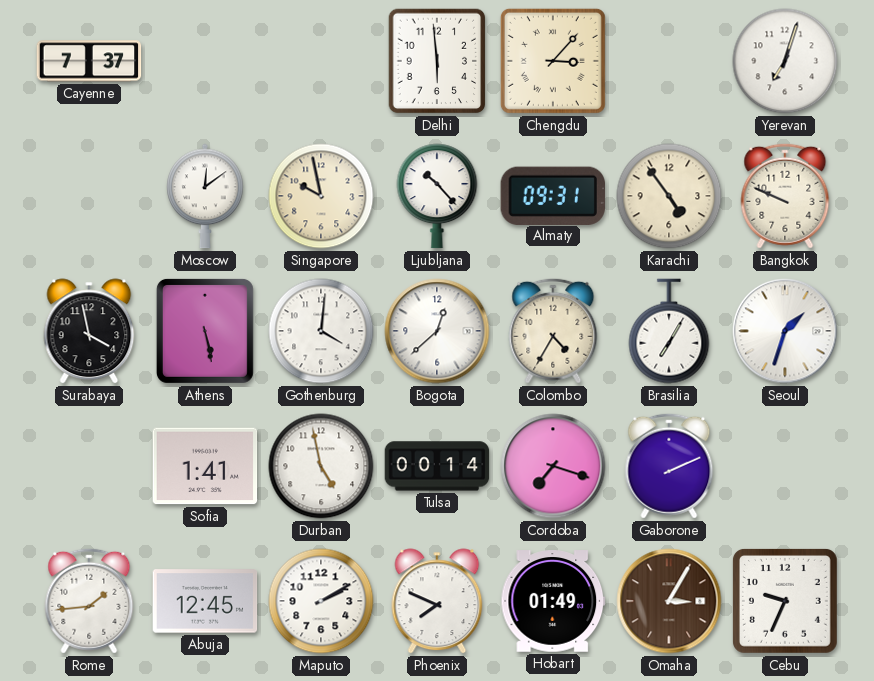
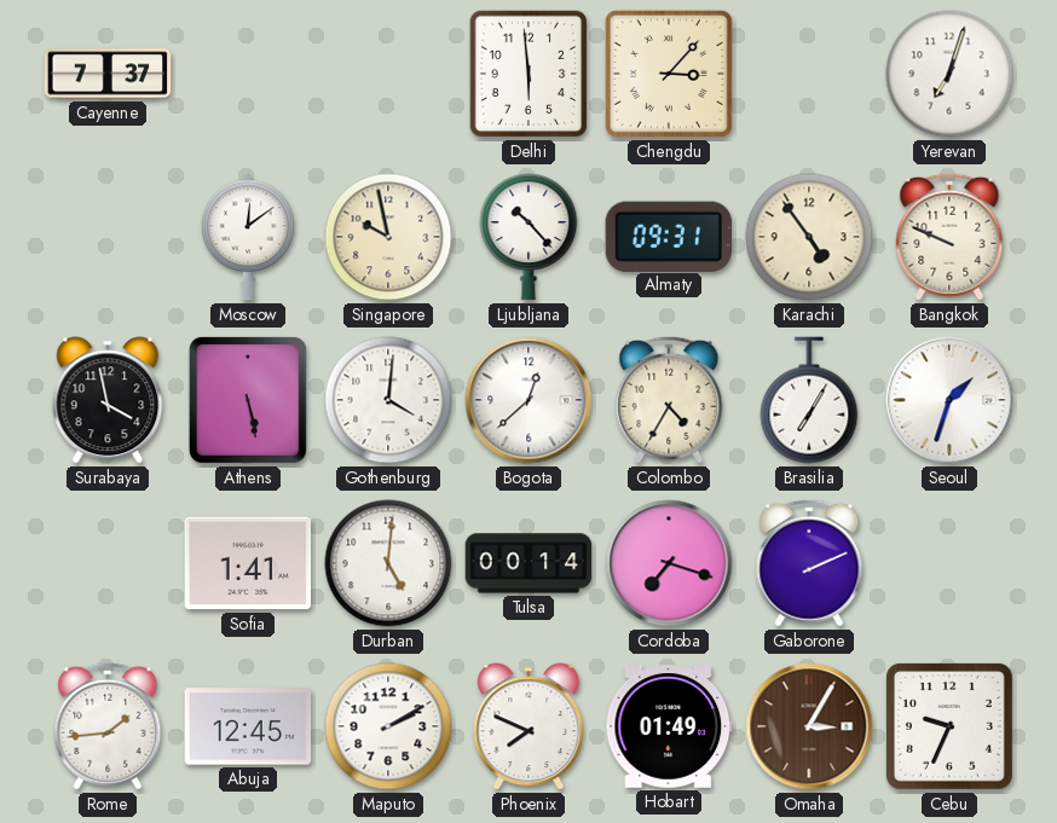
Durban: 4:58 -> 5:01 (388, 563)
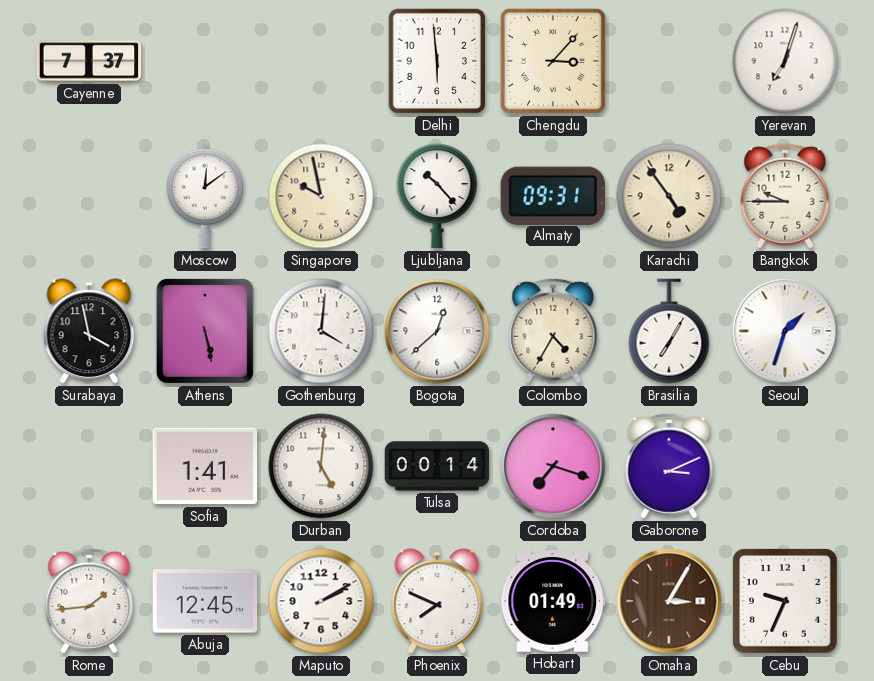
Bangkok: 9:49 -> 9:45 (785, 196)
Gaborone: 2:11 -> 3:11 (669, 466)
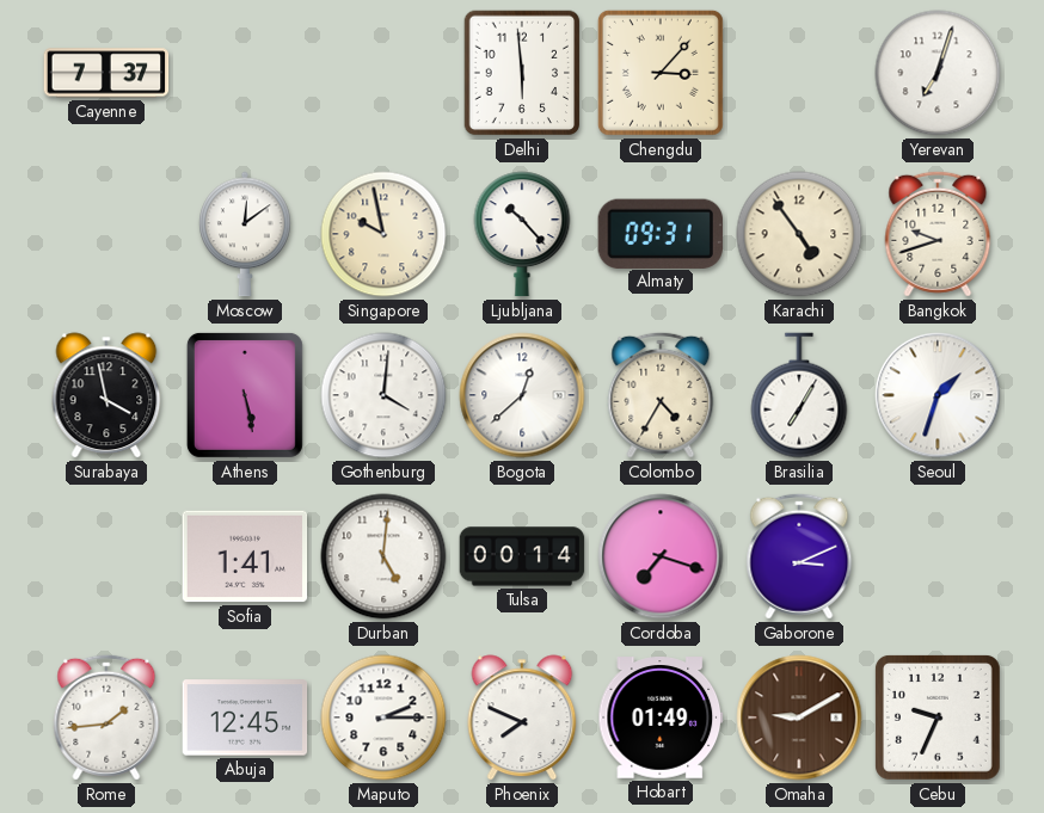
Bangkok: 9:45 -> 9:42 (938, 234)
Maputo: 2:10 -> 2:15 (383, 717)
Omaha: 3:05 -> 9:10 (799, 717)
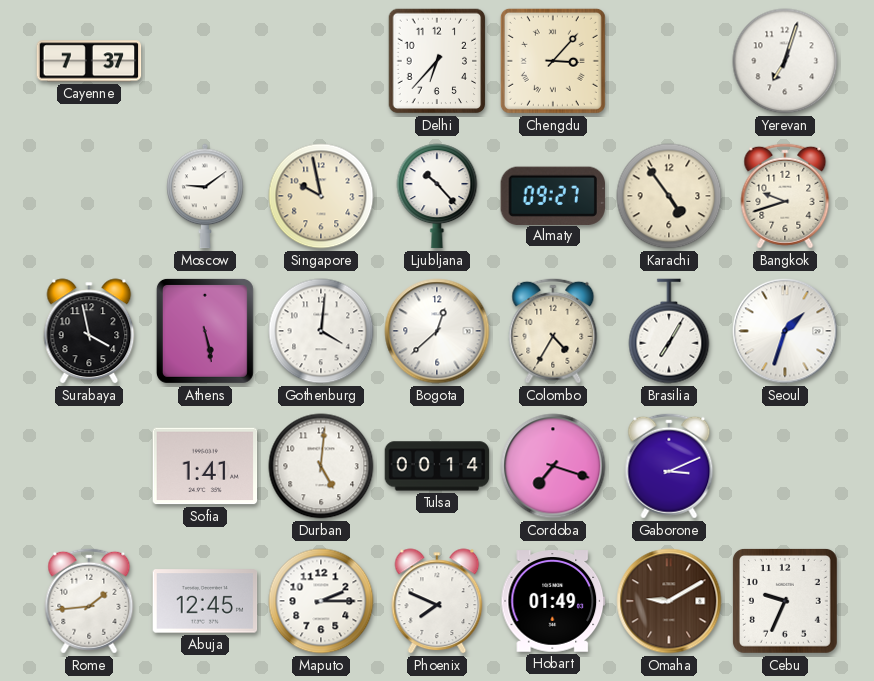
Delhi: 5:59 -> 6:37 (437, 61)
Moscow: 12:09 -> 9:09 (205, 196)
Almaty: 09:31 -> 09:27 (552, 195)
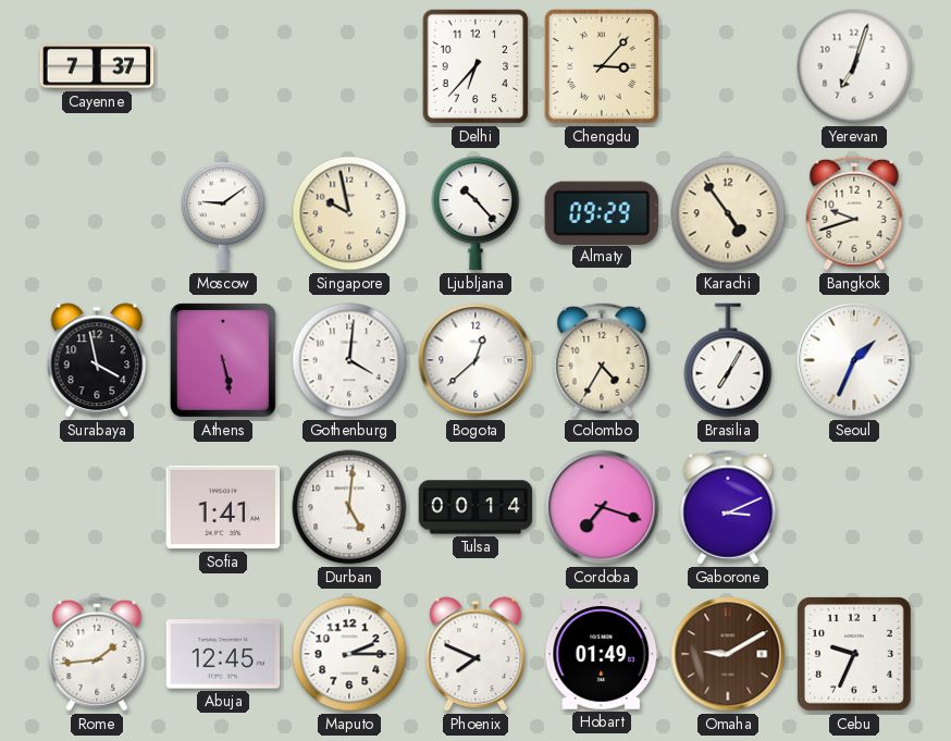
Almaty: 09:27 -> 09:29 (601, 212)
Seoul: 1:33 -> 1:34 (854, 360)
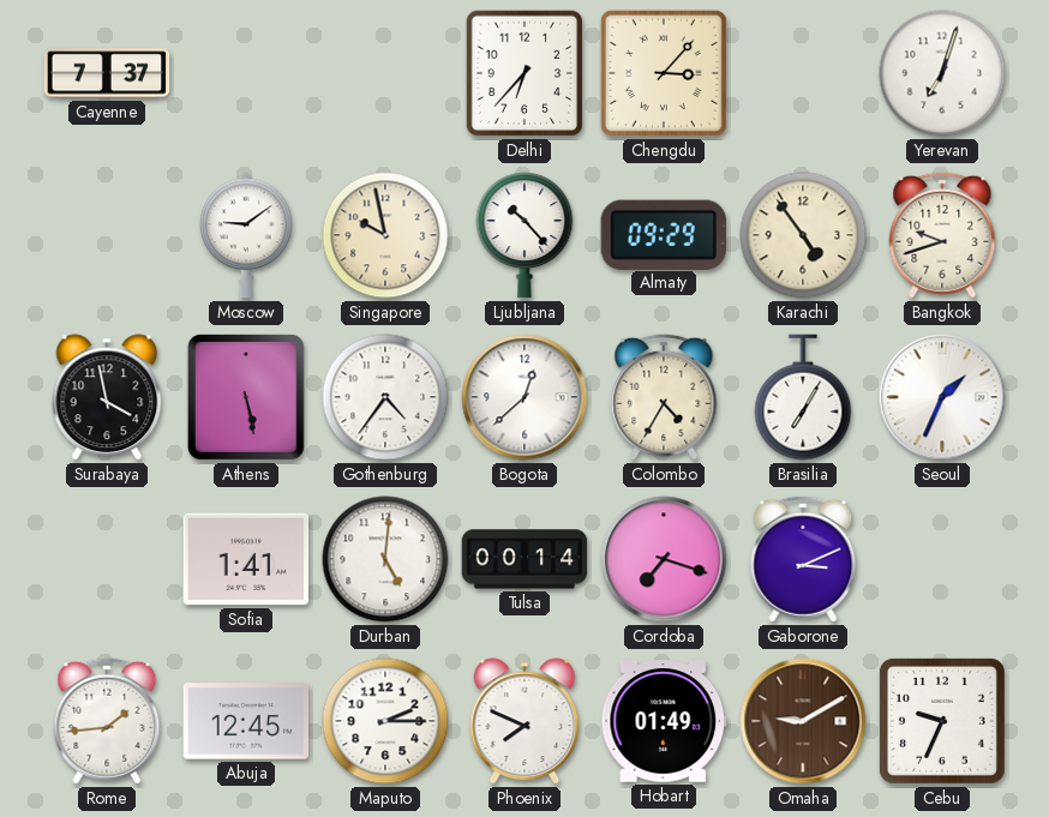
Gothenburg: 4:01 -> 4:36 (385, 397)
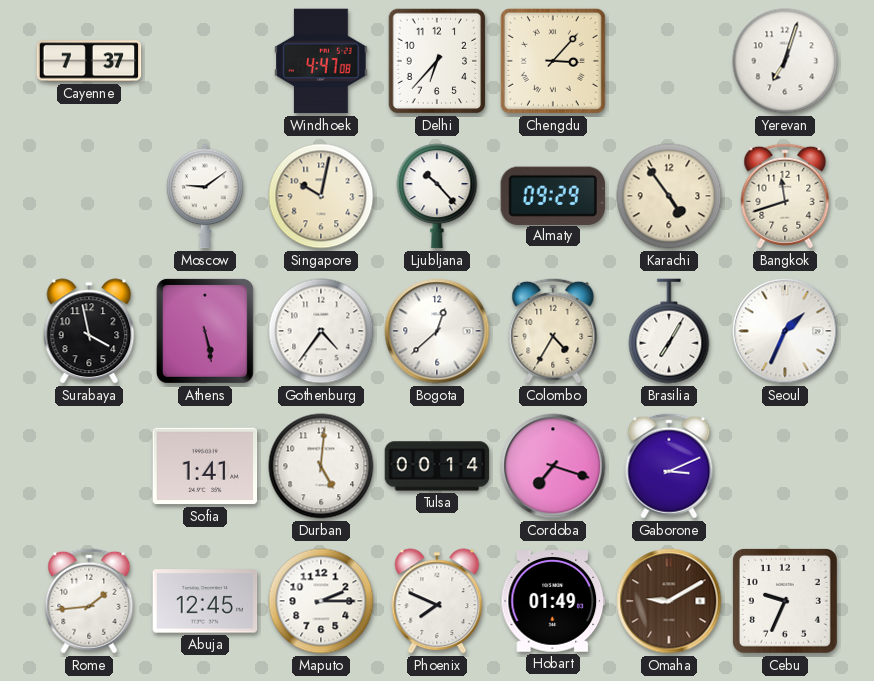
Windhoek: none -> 4:47 (321, 61)
Singapore: 9:58 -> 10:02 (321, 196)
Bangkok: 9:42 -> 11:42 (785, 196)
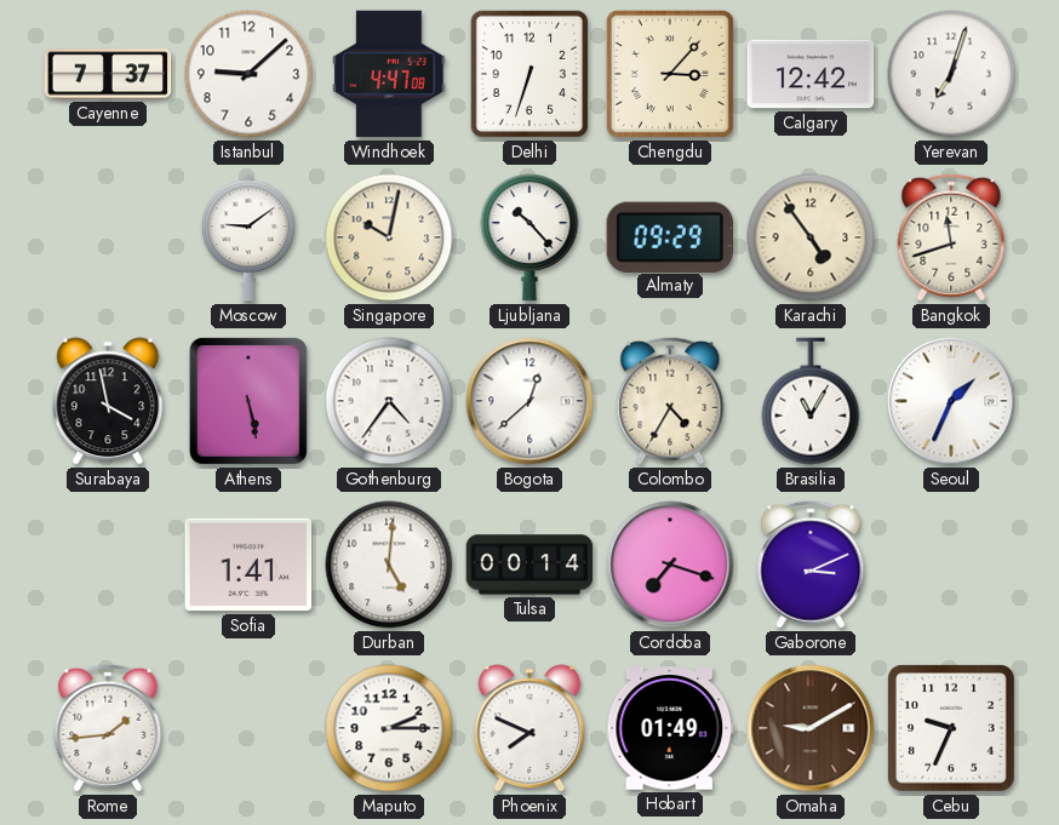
Istanbul: none -> 9:08 (248, 74)
Delhi: 6:37 -> 6:33 (529, 74)
Calgary: none -> 12:42 (811, 74)
Brasilia: 7:05 -> 11:05 (811, 401)
Abuja: 12:45 -> none (205, 601)
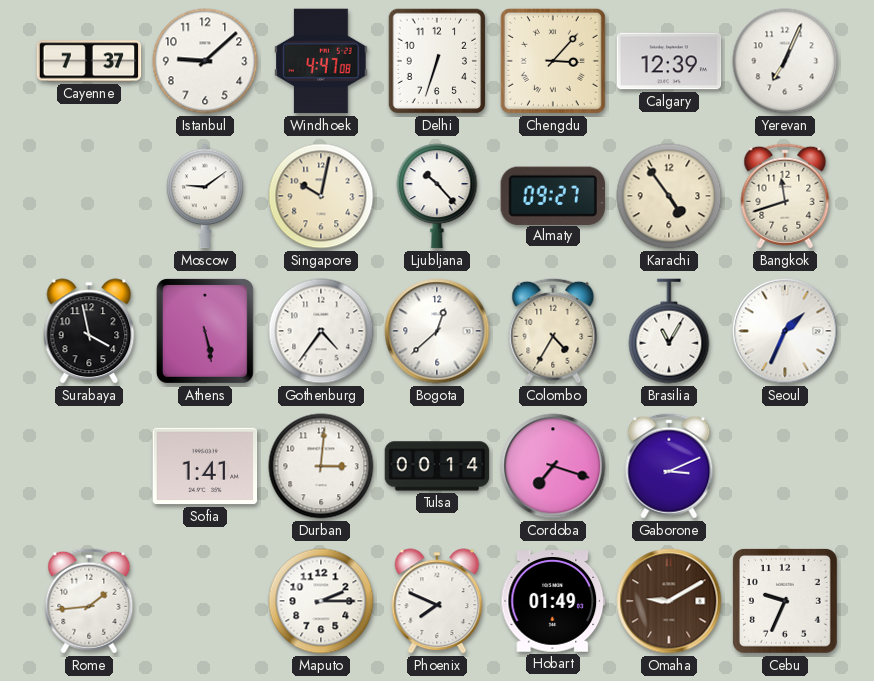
Calgary: 12:42 -> 12:39 (669, 61)
Yerevan: 7:03 -> 7:04 (785, 61)
Almaty: 09:29 -> 09:27 (552, 195)
Durban: 5:01 -> 3:01 (321, 466)
